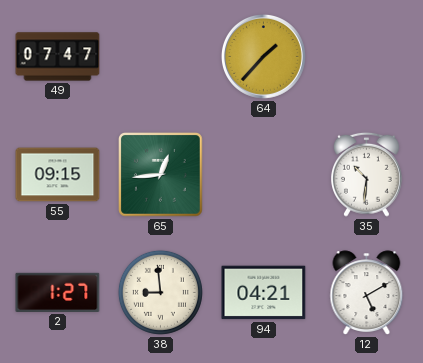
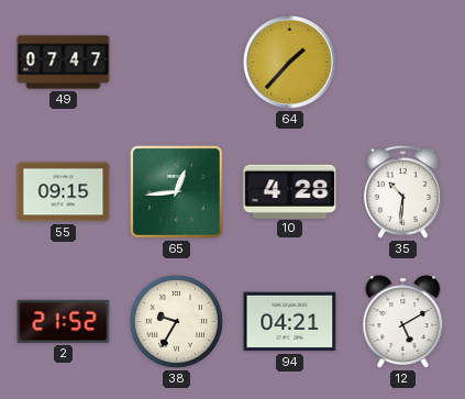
10: none -> 4:28 (290, 191)
2: 1:27 -> 21:52 (64, 321)
38: 8:59 -> 9:35 (176, 321)
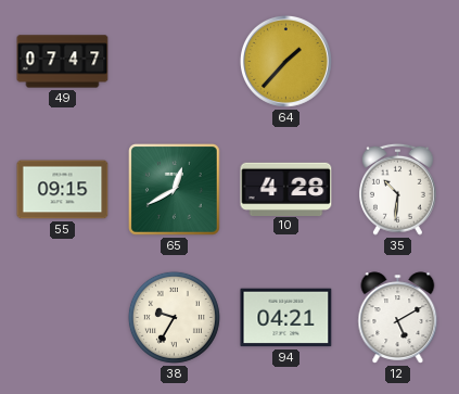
65: 12:44 -> 12:40 (175, 190)
2: 21:52 -> none (64, 321)
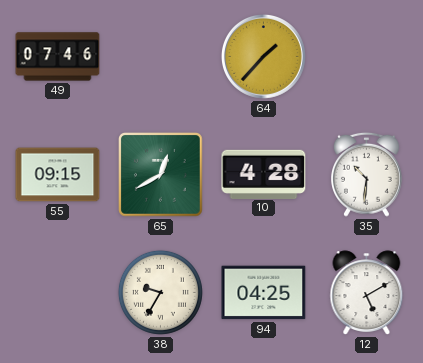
49: 07:47 -> 07:46 (58, 57)
94: 04:21 -> 04:25 (264, 293)
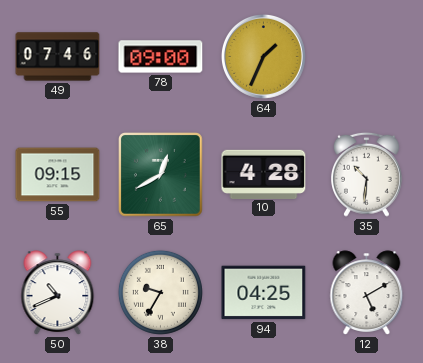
78: none -> 09:00 (161, 57)
64: 1:37 -> 1:34 (263, 56)
50: none -> 10:41 (58, 293)
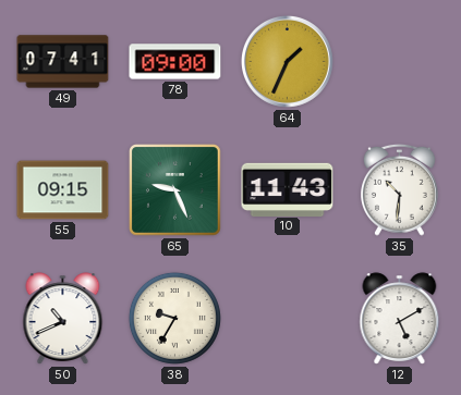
49: 07:46 -> 07:41 (63, 62)
65: 12:40 -> 9:26 (175, 190)
10: 4:28 -> 11:43 (288, 189)
94: 04:25 -> none (264, 293)
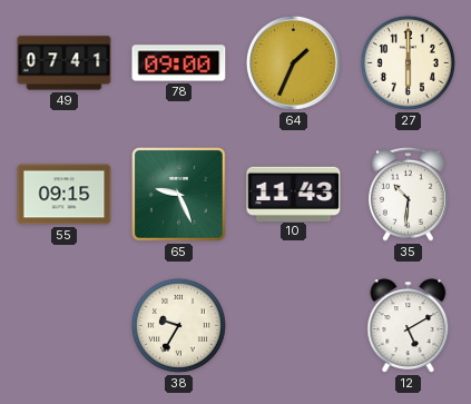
27: none -> 6:00 (408, 62)
50: 10:41 -> none (63, 319)
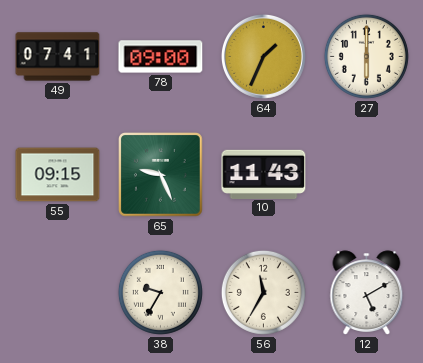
35: 10:31 -> none (409, 194)
56: none -> 11:35 (263, 292)
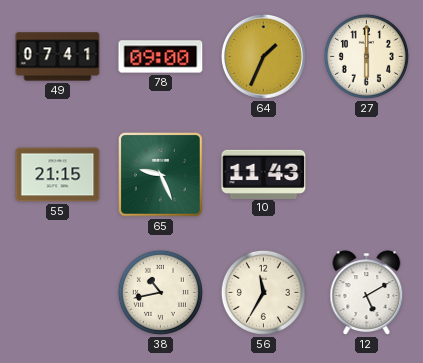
55: 09:15 -> 21:15 (58, 175)
38: 9:35 -> 10:43 (160, 292)
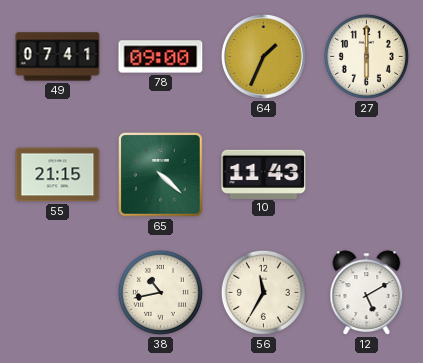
65: 9:26 -> 4:22 (161, 175)
